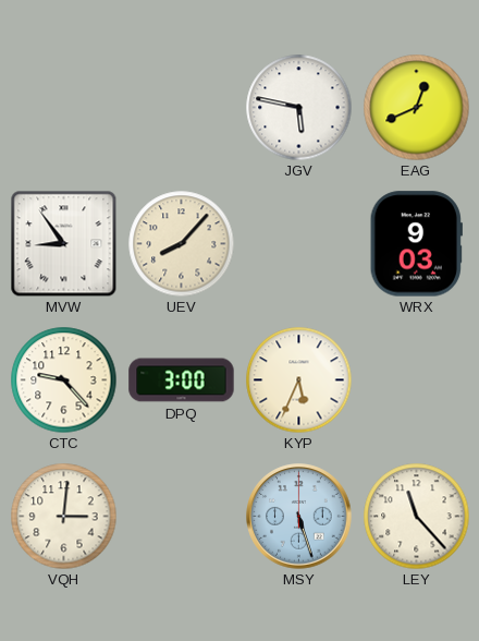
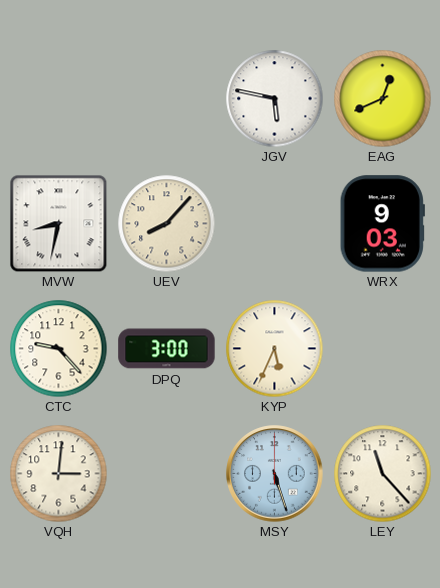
MVW: 8:54 -> 8:32 (58, 223)
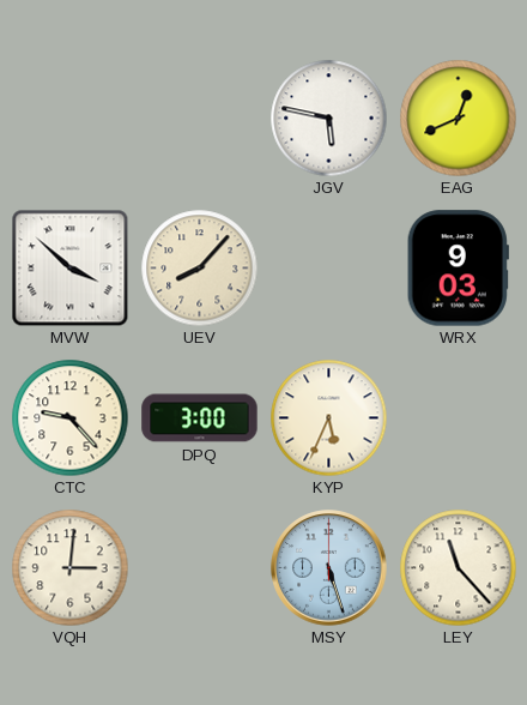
MVW: 8:32 -> 3:52 (69, 267)
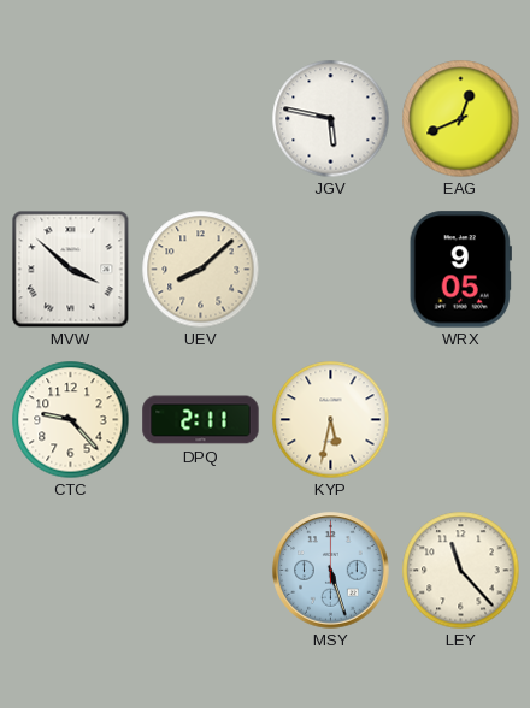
UEV: 8:07 -> 8:08 (200, 269)
WRX: 9:03 -> 9:05 (460, 270)
DPQ: 3:00 -> 2:11 (201, 420)
KYP: 5:34 -> 5:32 (330, 419)
VQH: 3:01 -> none (69, 567)
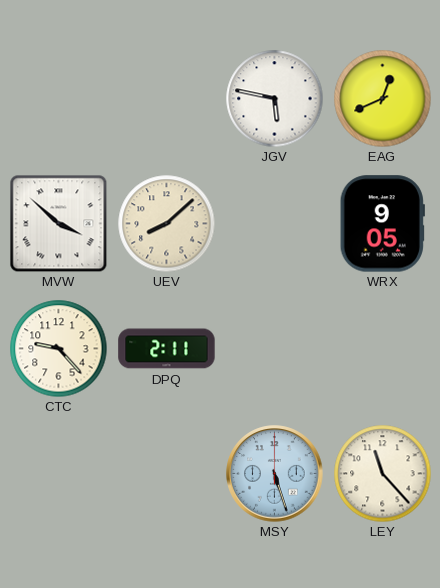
KYP: 5:32 -> none (330, 419)
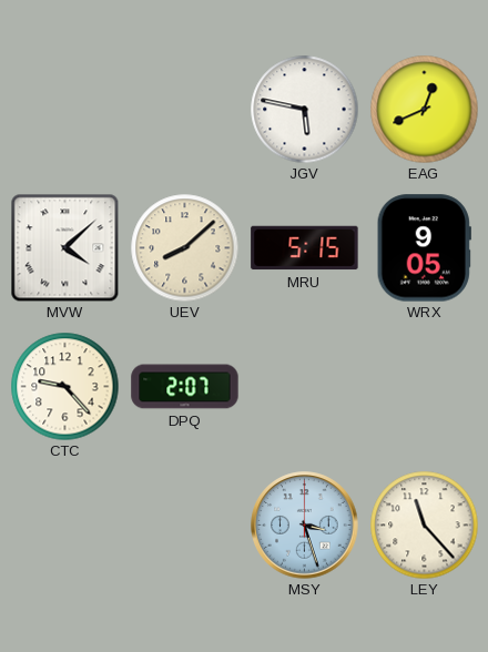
MVW: 3:52 -> 4:08 (64, 247)
MRU: none -> 5:15 (305, 248)
DPQ: 2:11 -> 2:07 (185, 387)
MSY: 5:27 -> 3:27 (305, 526)
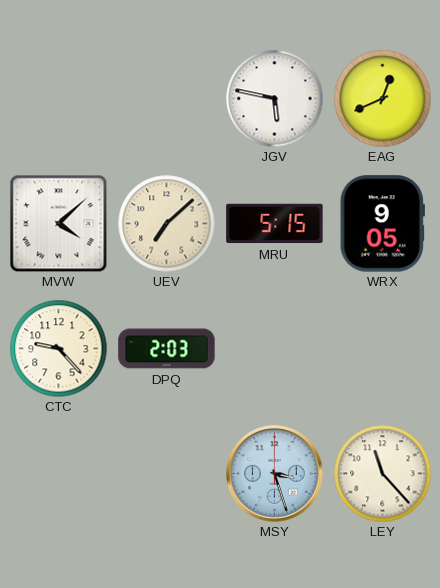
UEV: 8:08 -> 7:08 (166, 223)
DPQ: 2:07 -> 2:03 (167, 349)
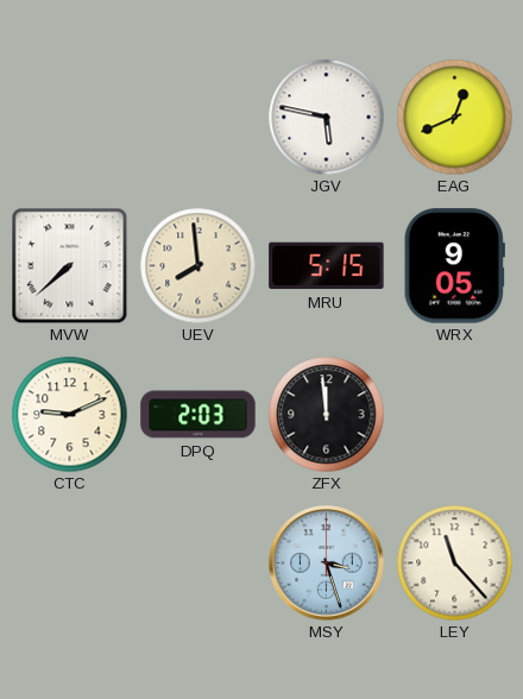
MVW: 4:08 -> 7:38 (69, 265)
UEV: 7:08 -> 7:59 (197, 265)
CTC: 9:23 -> 9:11 (69, 414)
ZFX: none -> 11:59 (326, 414)
